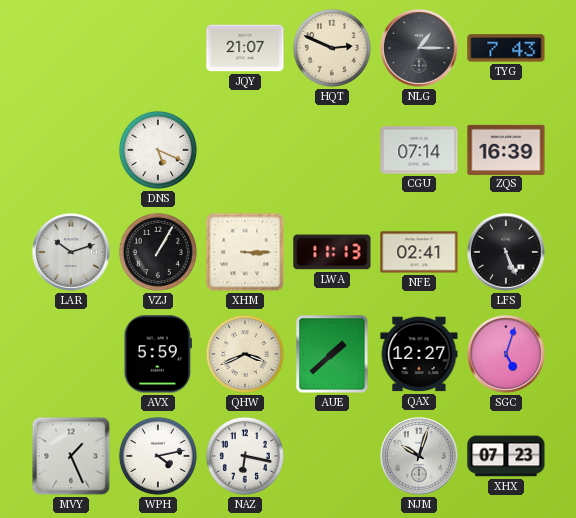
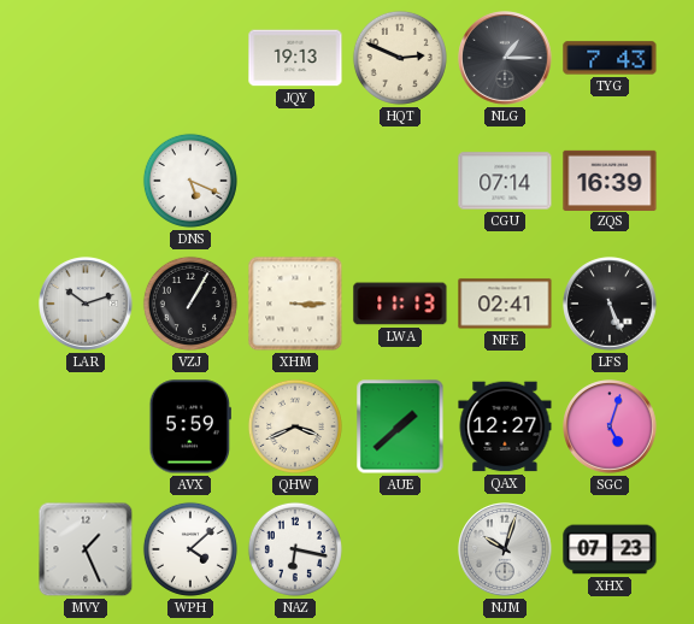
JQY: 21:07 -> 19:13 (295, 58)
WPH: 4:13 -> 4:08 (190, 549)
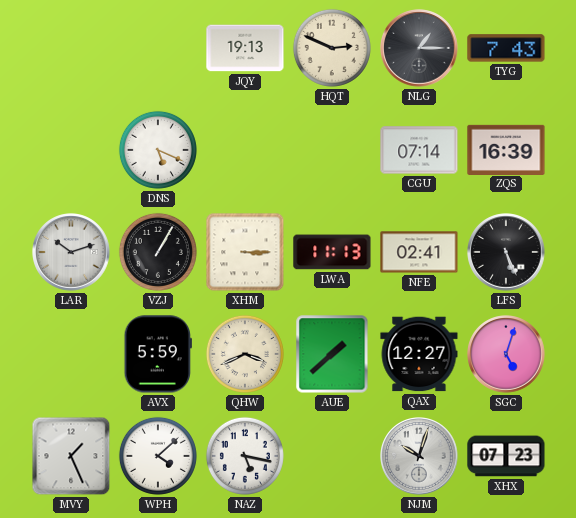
NAZ: 6:17 -> 5:17 (245, 456)
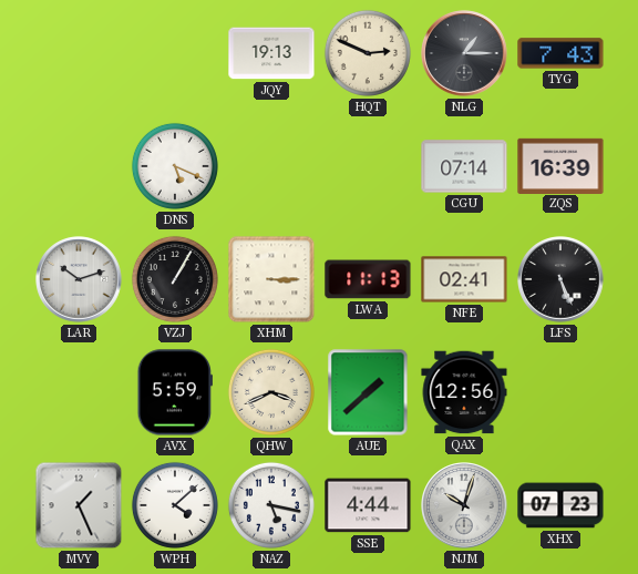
QAX: 12:27 -> 12:56 (464, 392)
SGC: 5:03 -> none (506, 354)
SSE: none -> 4:44 (368, 505)
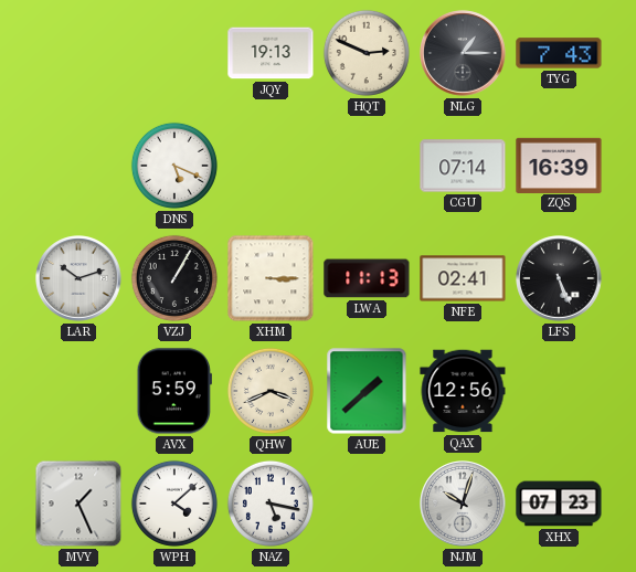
SSE: 4:44 -> none (368, 505)
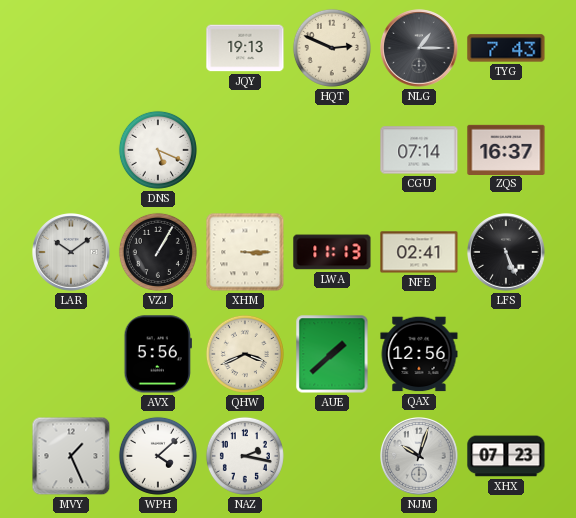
ZQS: 16:39 -> 16:37 (506, 149)
LAR: 10:12 -> 10:09 (71, 252)
AVX: 5:59 -> 5:56 (158, 354)
NAZ: 5:17 -> 2:17 (245, 456)
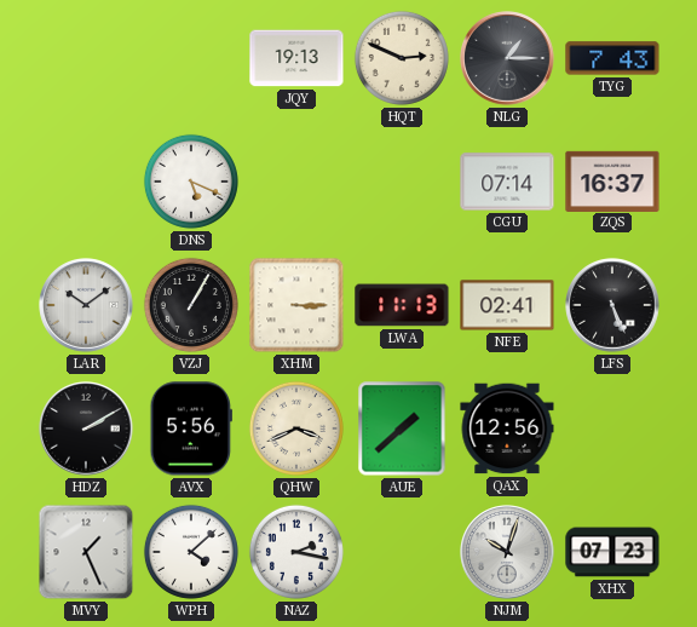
HDZ: none -> 2:10 (86, 428)
